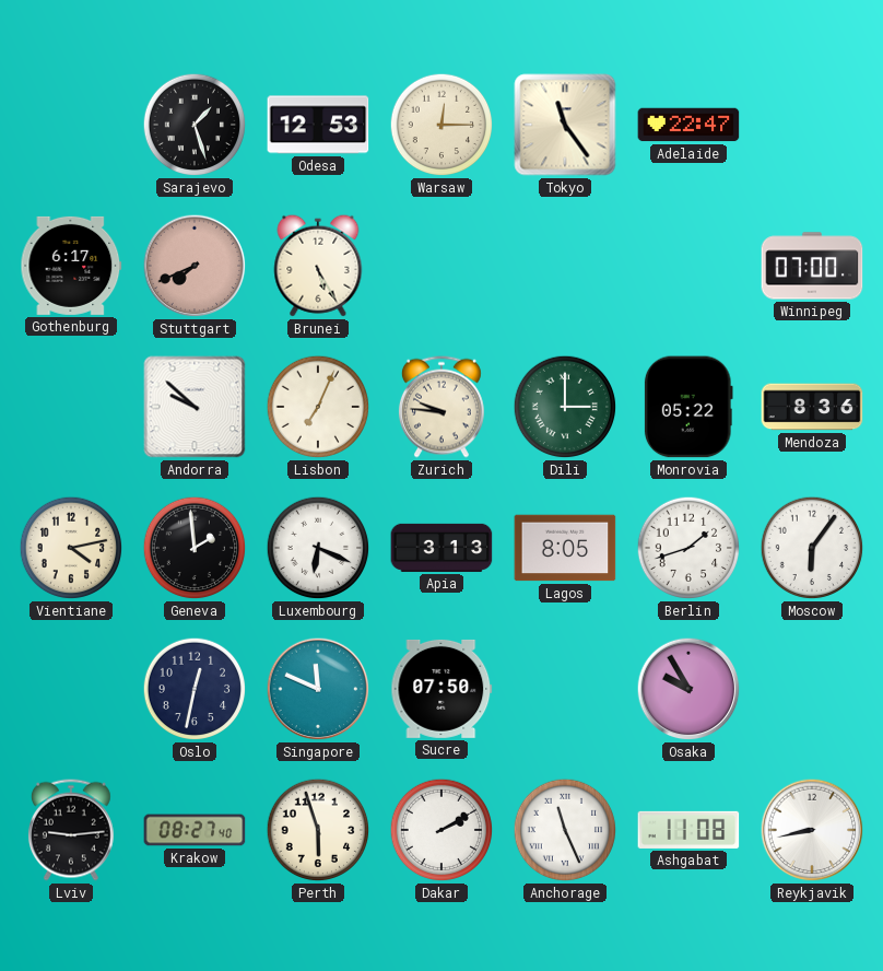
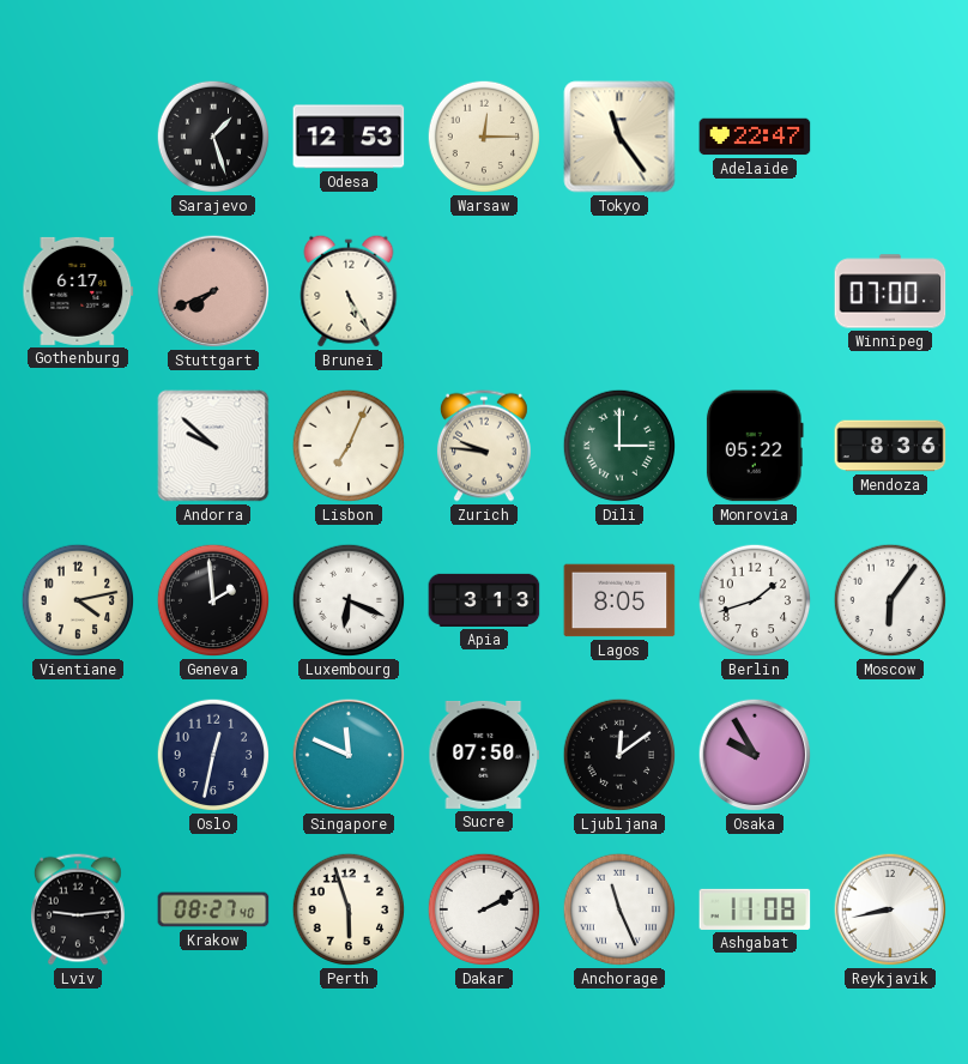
Ljubljana: none -> 12:09 (619, 755)
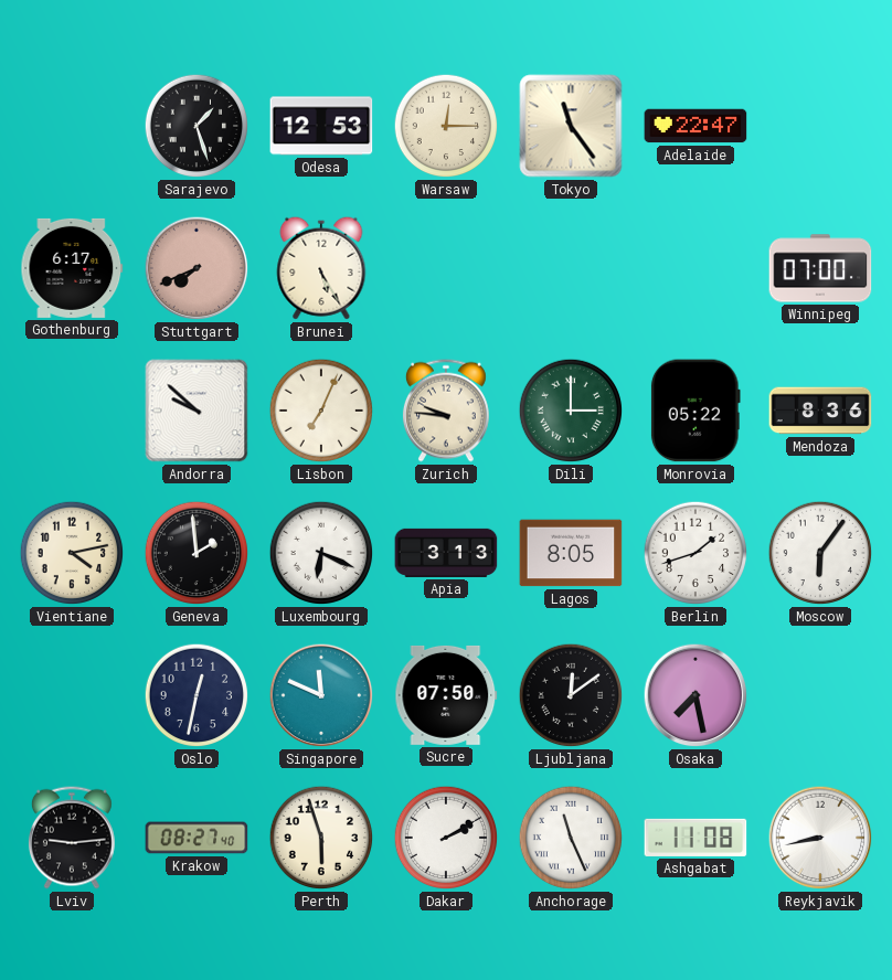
Osaka: 9:55 -> 7:28 (695, 695)
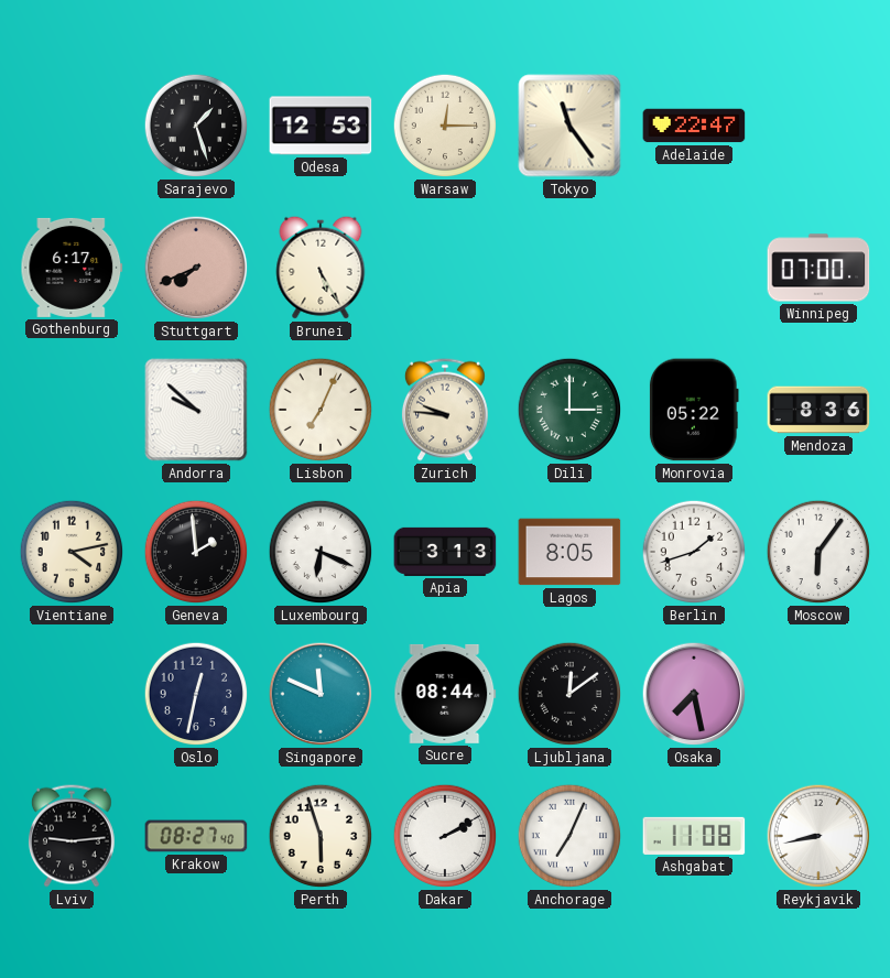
Sucre: 07:50 -> 08:44 (445, 694)
Anchorage: 11:26 -> 7:04 (569, 836)
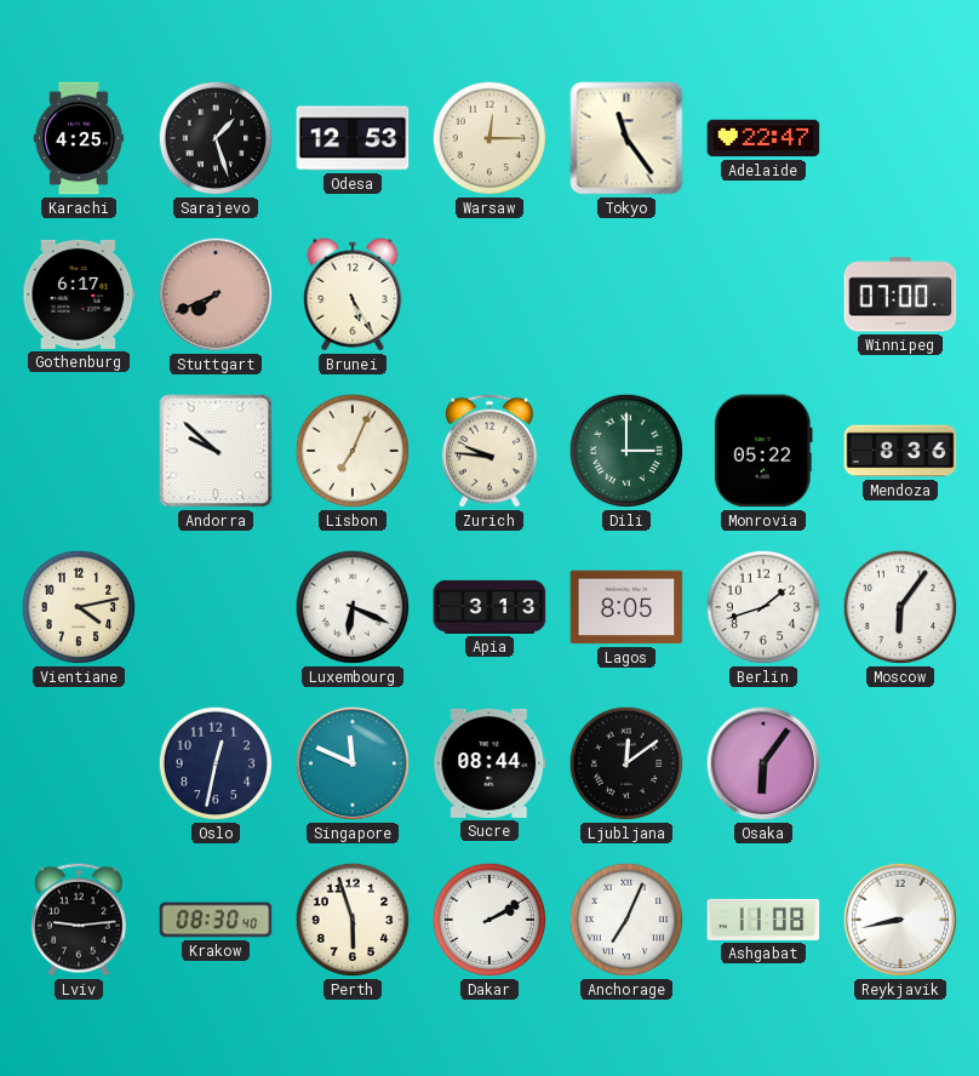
Karachi: none -> 4:25 (79, 138)
Geneva: 1:59 -> none (196, 552)
Osaka: 7:28 -> 6:06 (763, 763)
Krakow: 08:27 -> 08:30 (216, 920)
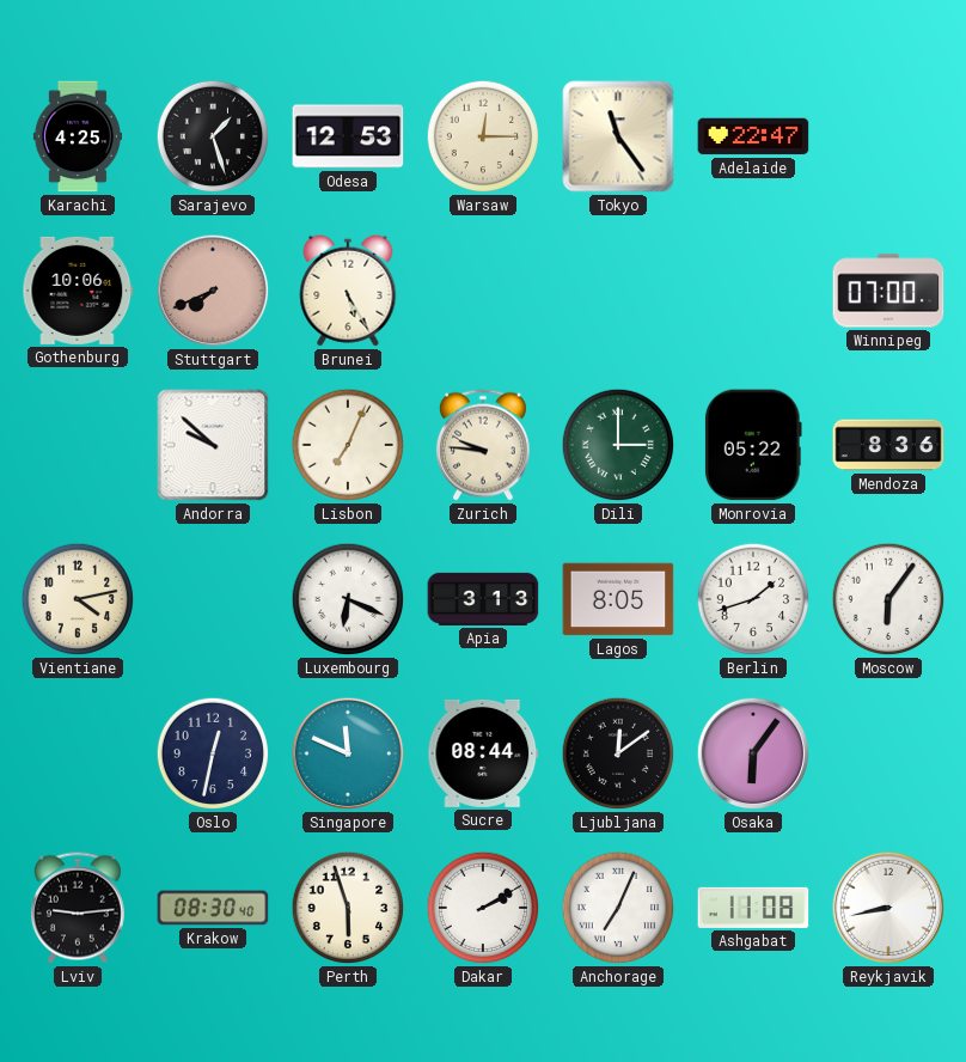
Gothenburg: 6:17 -> 10:06 (78, 291)
